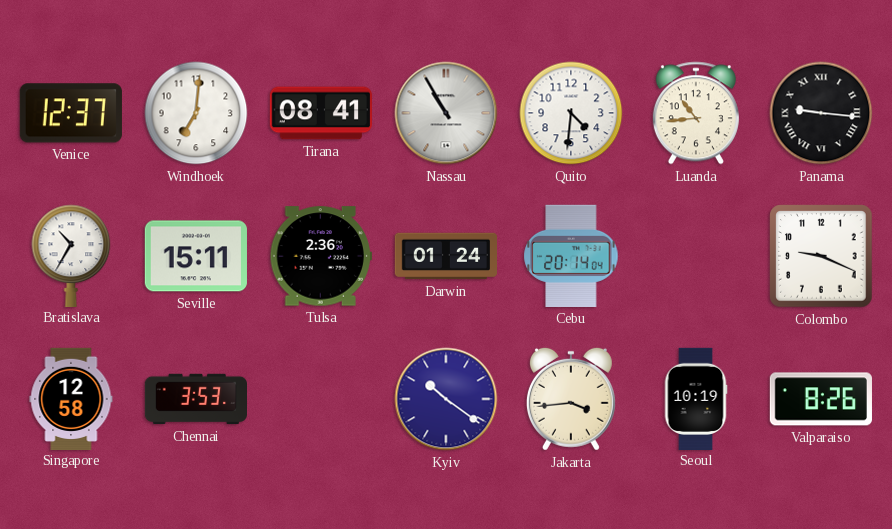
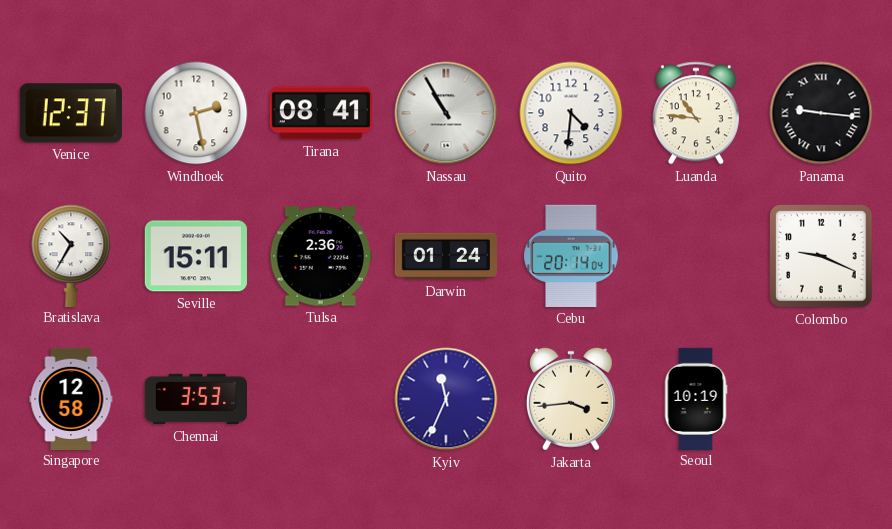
Windhoek: 7:01 -> 2:28 (196, 113)
Luanda: 10:44 -> 10:46 (696, 113)
Kyiv: 10:21 -> 11:34 (446, 399)
Valparaiso: 8:26 -> none (821, 399)
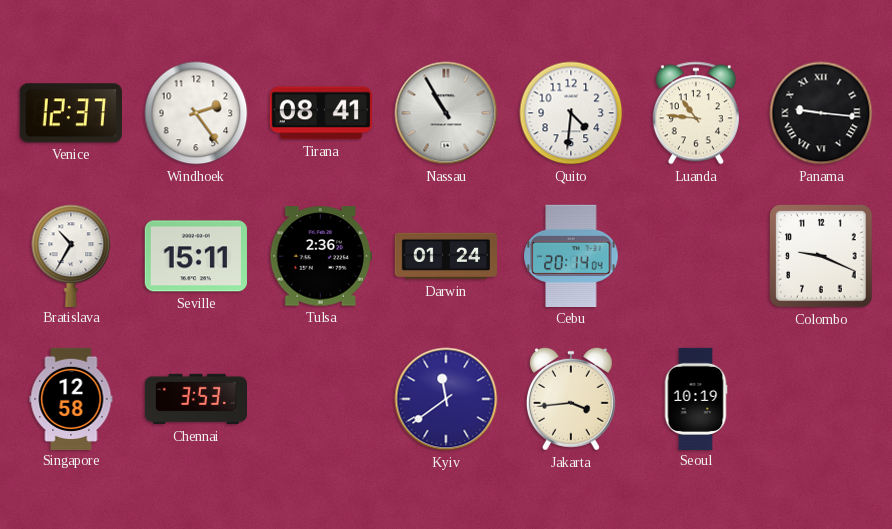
Windhoek: 2:28 -> 2:24 (196, 113)
Kyiv: 11:34 -> 11:39 (446, 399)
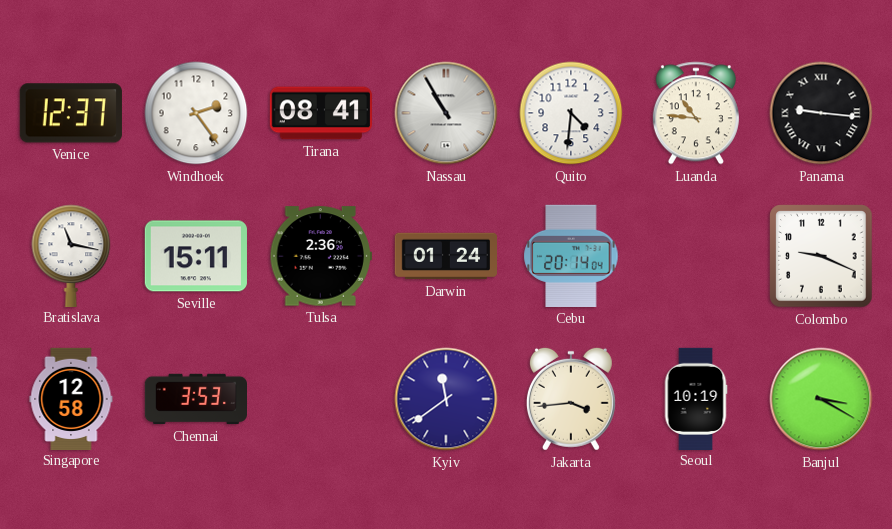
Bratislava: 10:35 -> 11:17 (71, 255)
Banjul: none -> 3:20 (821, 399)
